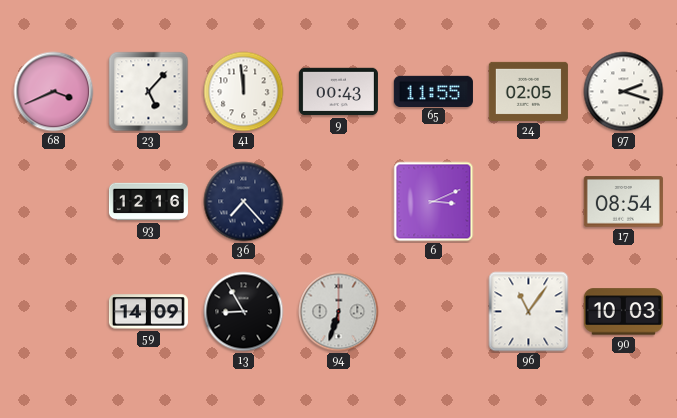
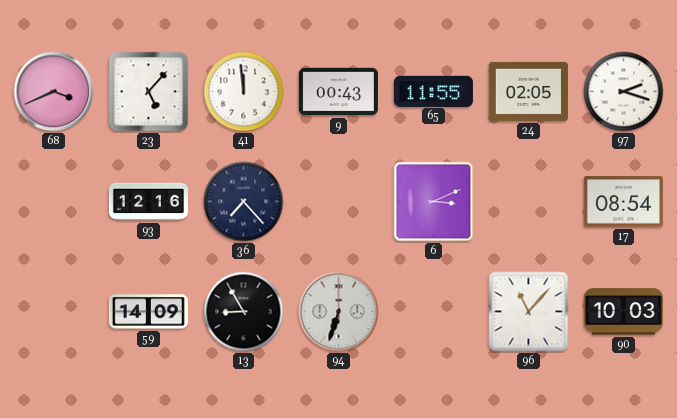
96: 11:06 -> 11:07 (529, 312)
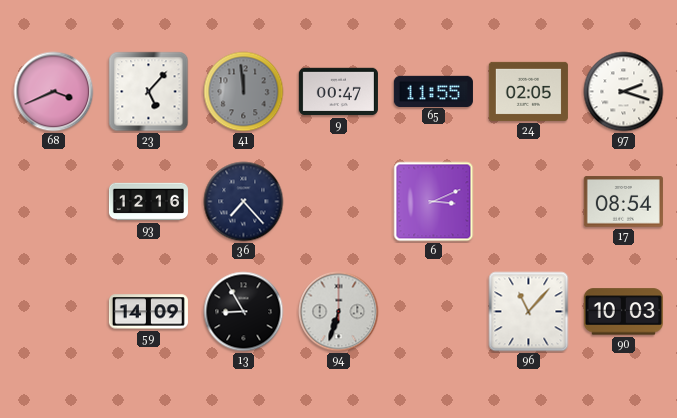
41 dial: white -> grey (244, 92)
9: 00:43 -> 00:47 (338, 92)
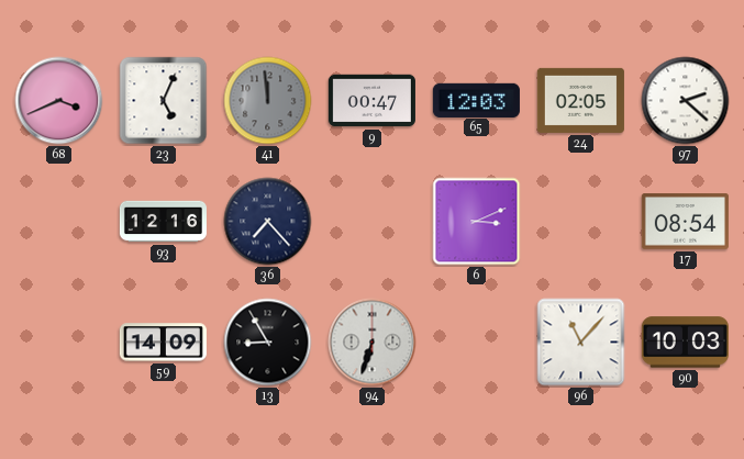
23: 5:07 -> 5:04 (164, 101)
65: 11:55 -> 12:03 (476, 100)
97: 2:18 -> 2:22 (686, 101)
